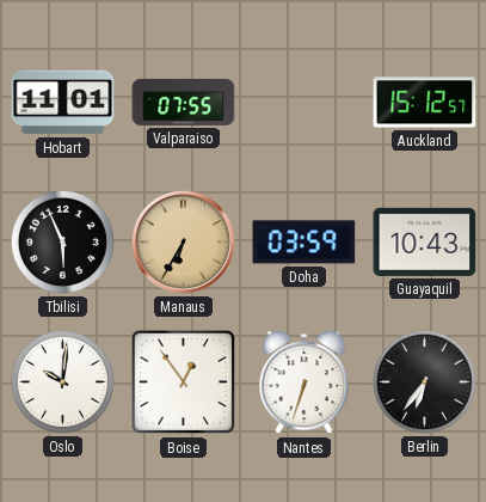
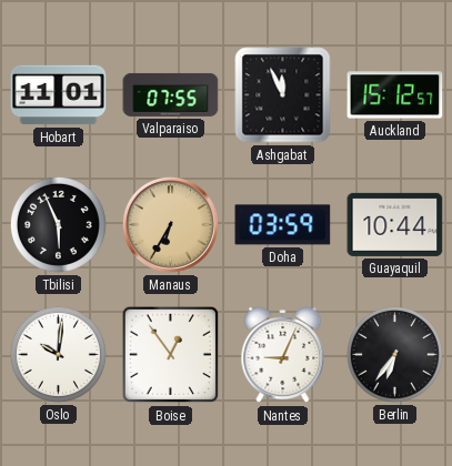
Ashgabat: none -> 11:56 (283, 95)
Guayaquil: 10:43 -> 10:44 (395, 224)
Nantes: 6:33 -> 9:04 (283, 355)
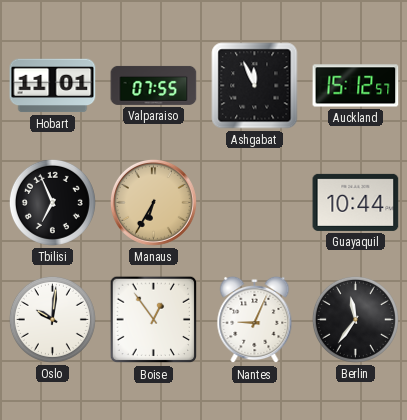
Tbilisi: 5:56 -> 6:56 (52, 202)
Doha: 03:59 -> none (283, 225)
Berlin: 6:36 -> 11:36 (355, 319)
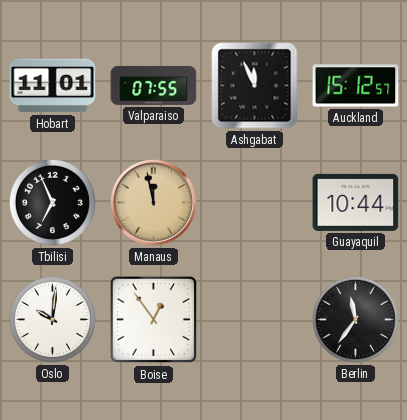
Manaus: 6:35 -> 11:58 (153, 202)
Nantes: 9:04 -> none (255, 320)
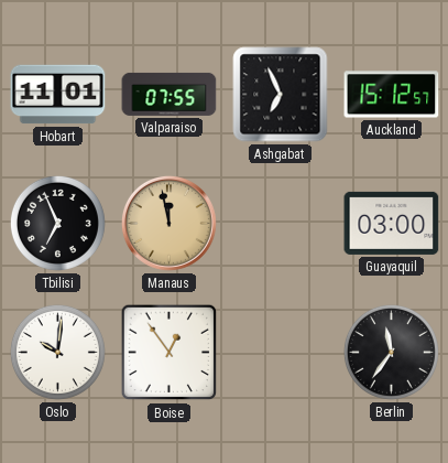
Ashgabat: 11:56 -> 6:56 (281, 95)
Guayaquil: 10:44 -> 03:00 (392, 223)
